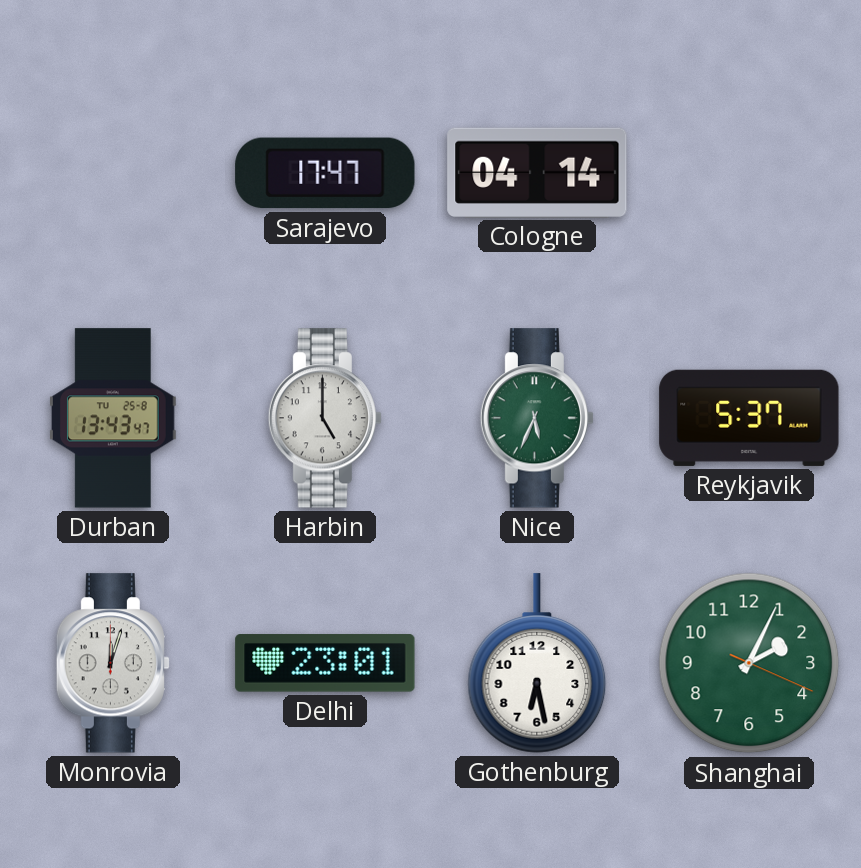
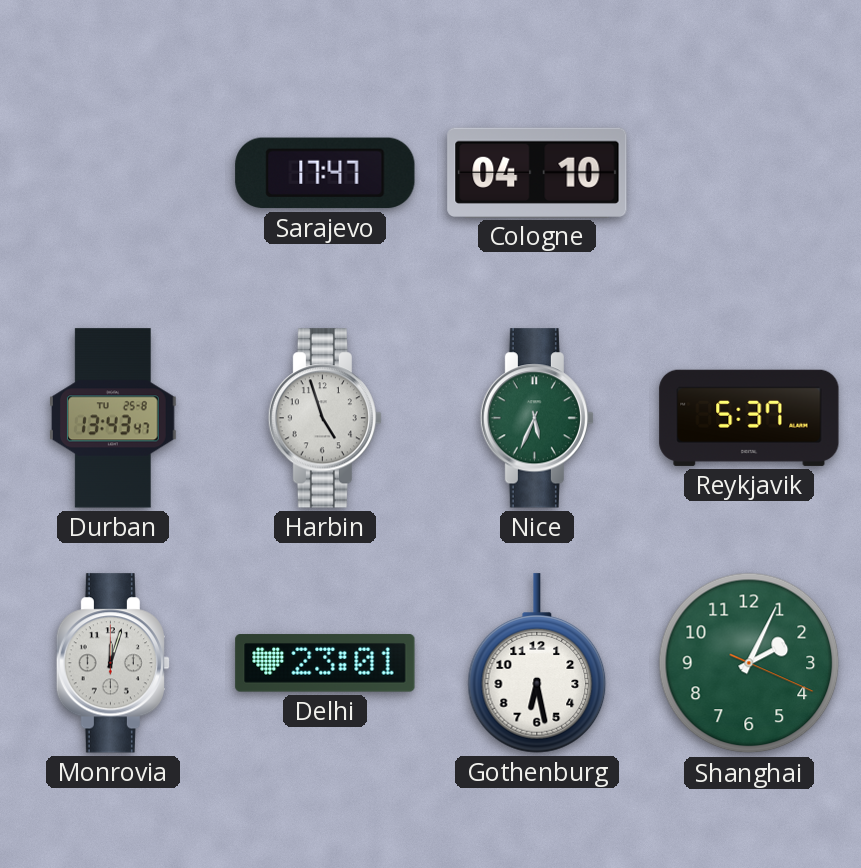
Cologne: 04:14 -> 04:10 (537, 172)
Harbin: 5:00 -> 4:57 (324, 418)
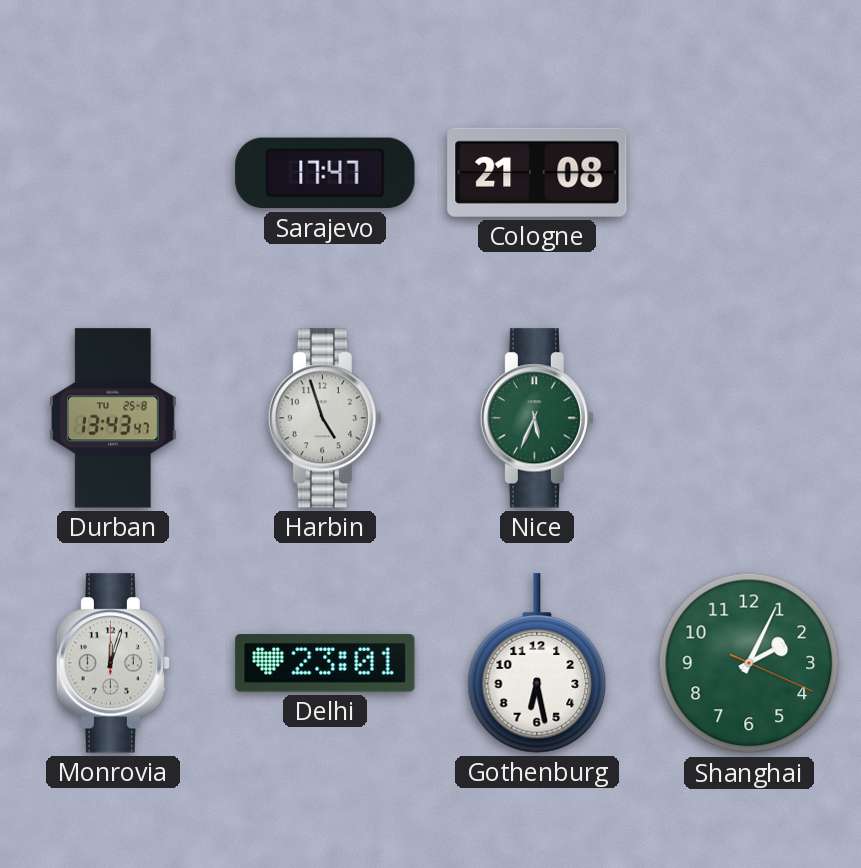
Cologne: 04:10 -> 21:08 (537, 172)
Reykjavik: 5:37 -> none (749, 418)
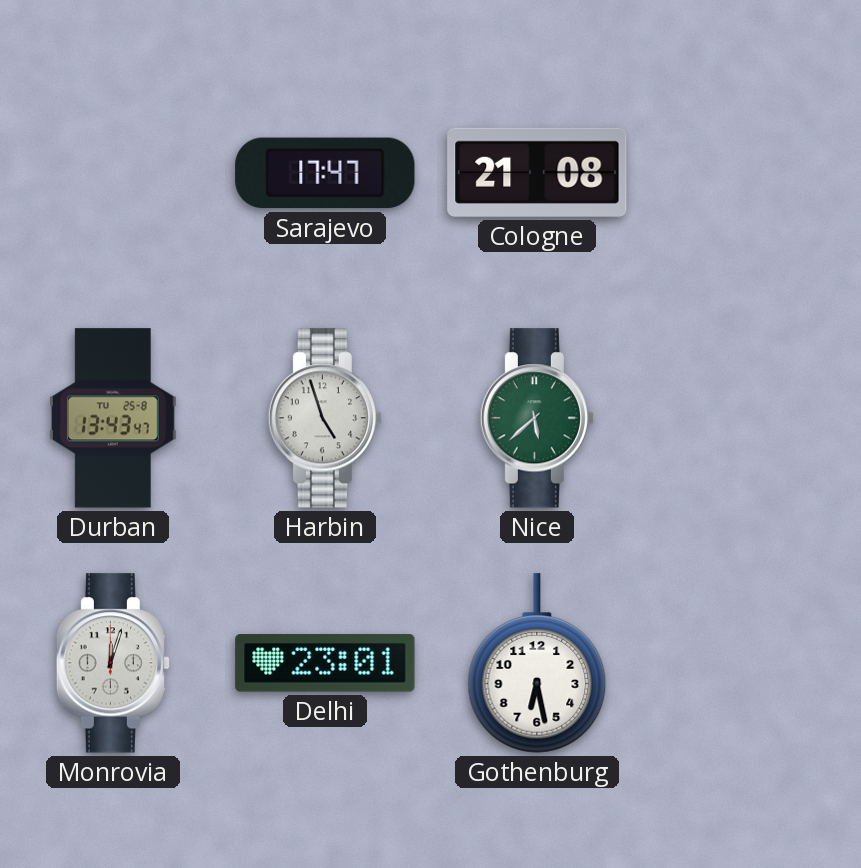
Nice: 5:34 -> 5:38 (536, 418)
Shanghai: 2:04 -> none (749, 663)
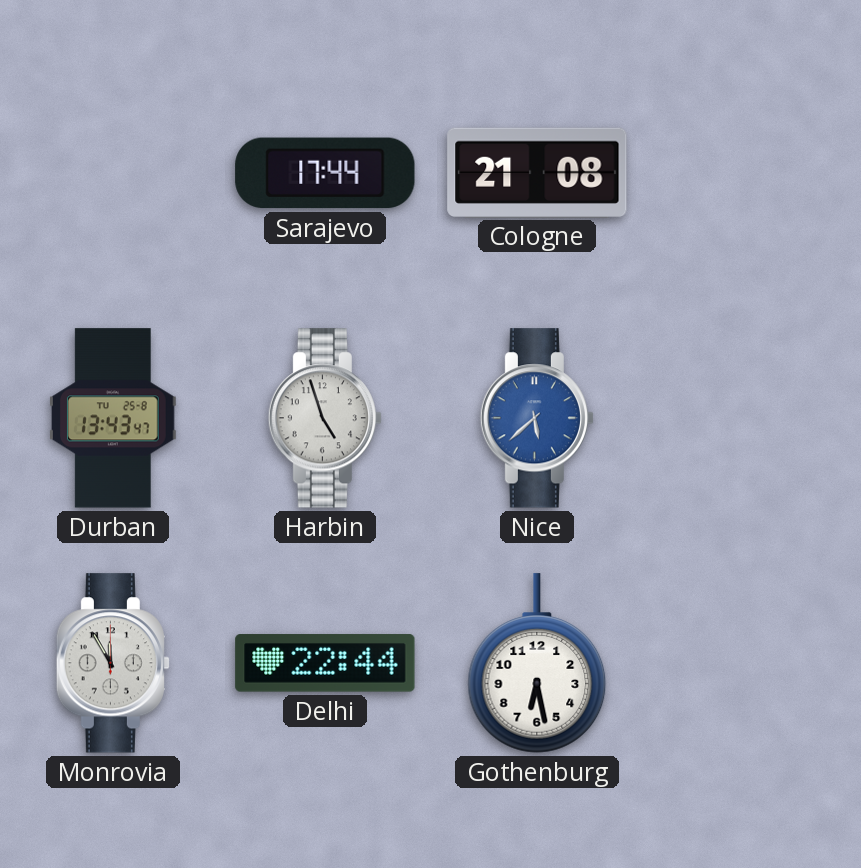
Sarajevo: 17:47 -> 17:44 (325, 173)
Nice dial: green -> blue (536, 418)
Monrovia: 12:03 -> 11:55 (112, 663)
Delhi: 23:01 -> 22:44 (325, 663)
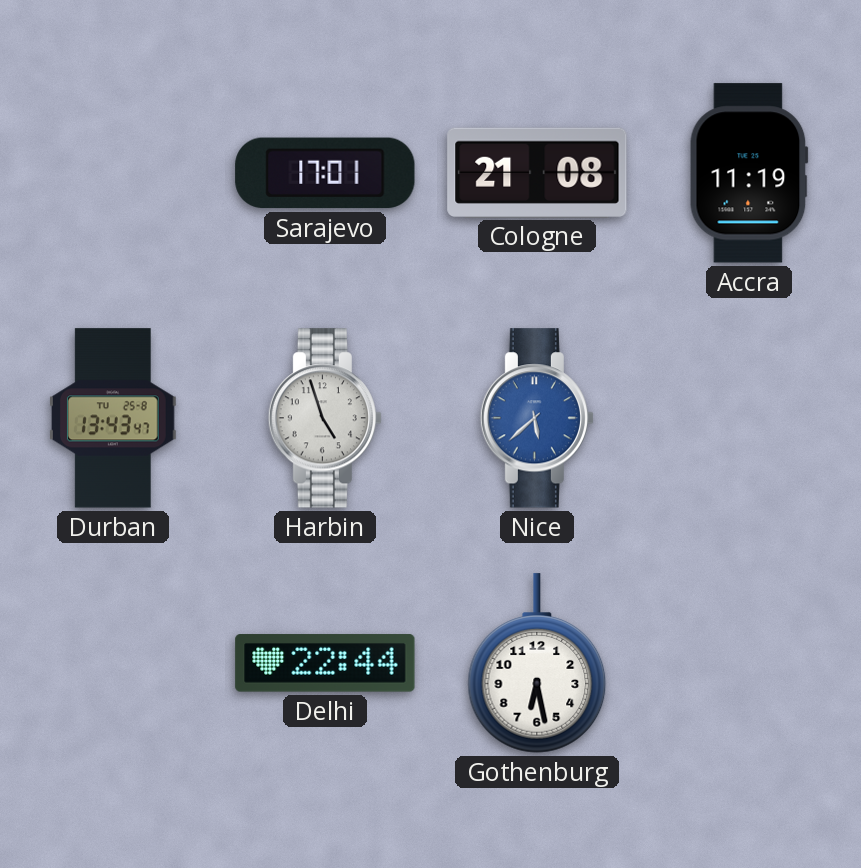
Sarajevo: 17:44 -> 17:01 (325, 173)
Accra: none -> 11:19 (749, 173)
Monrovia: 11:55 -> none (112, 663)
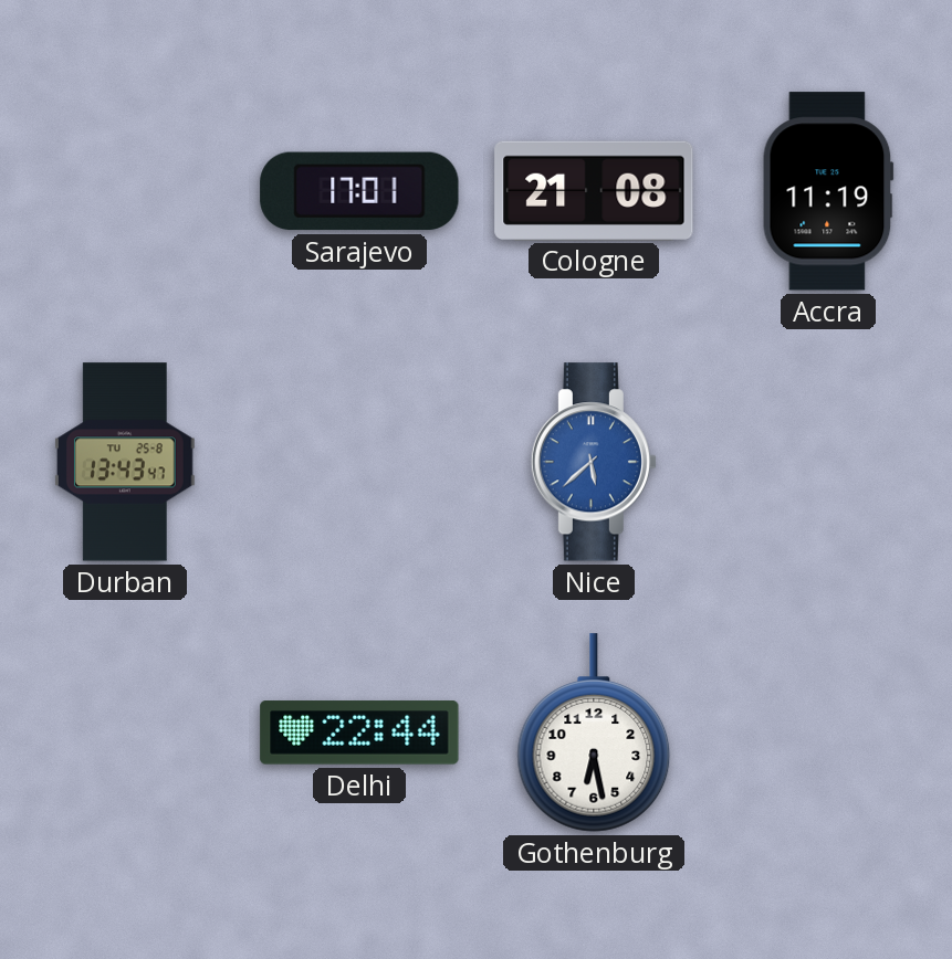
Harbin: 4:57 -> none (324, 418)
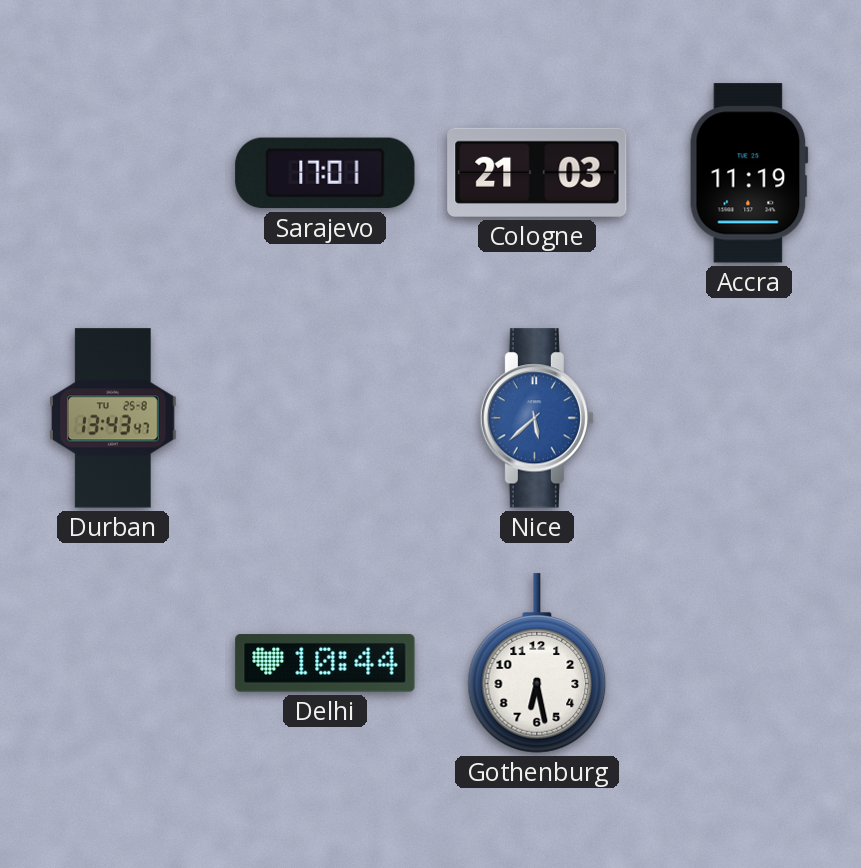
Cologne: 21:08 -> 21:03 (537, 172)
Delhi: 22:44 -> 10:44 (325, 663)
